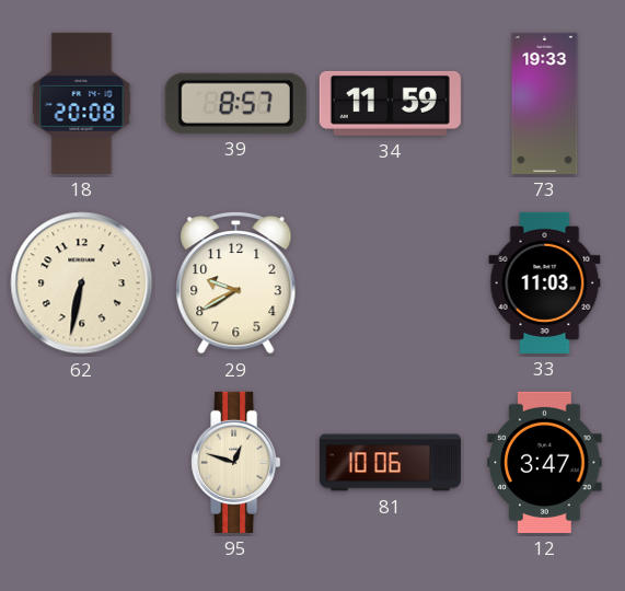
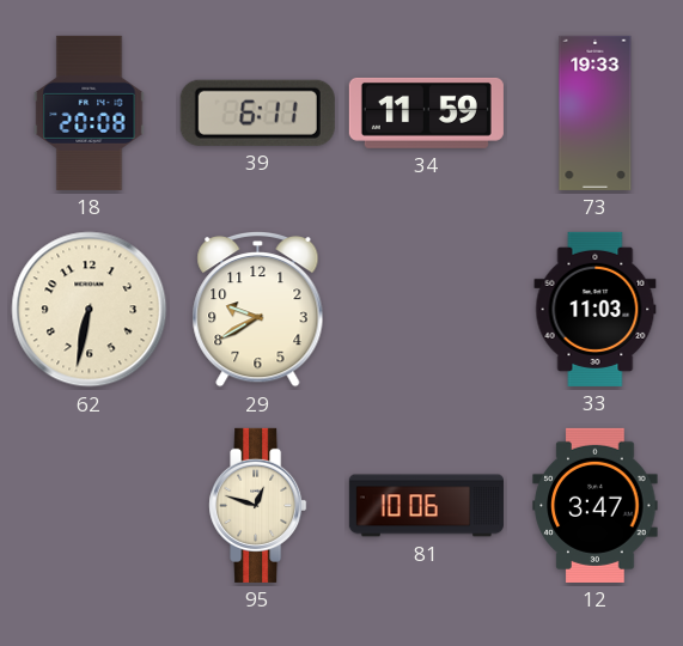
39: 8:57 -> 6:11 (257, 112)
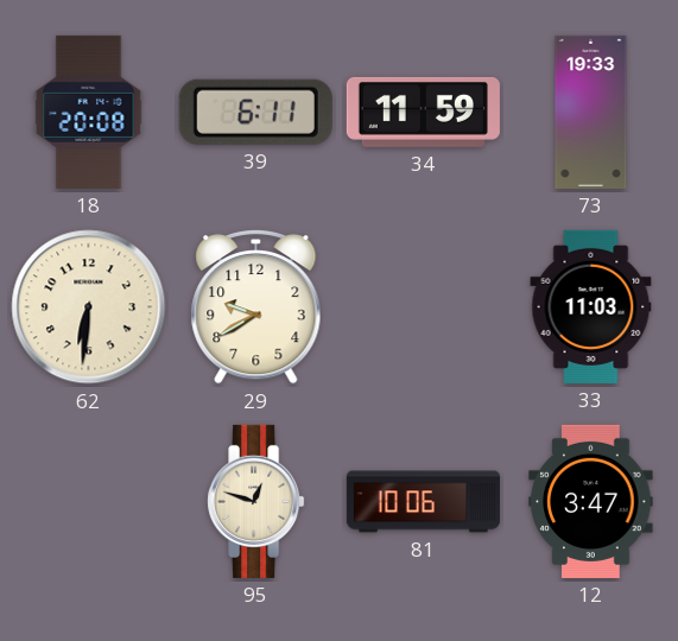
62: 6:32 -> 6:31 (89, 307)
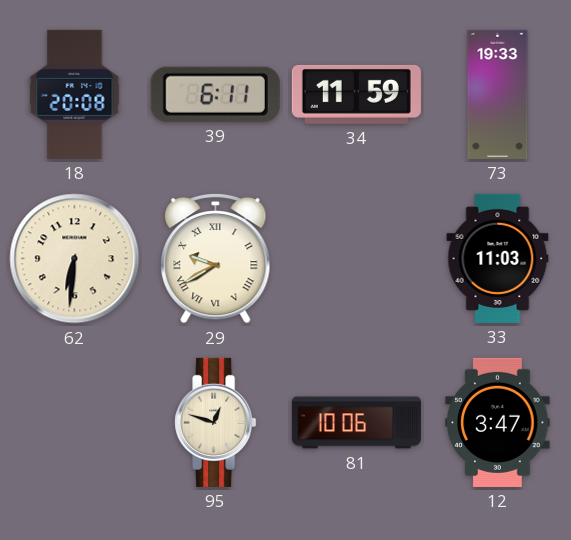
29 numerals: Arabic -> Roman (216, 258)
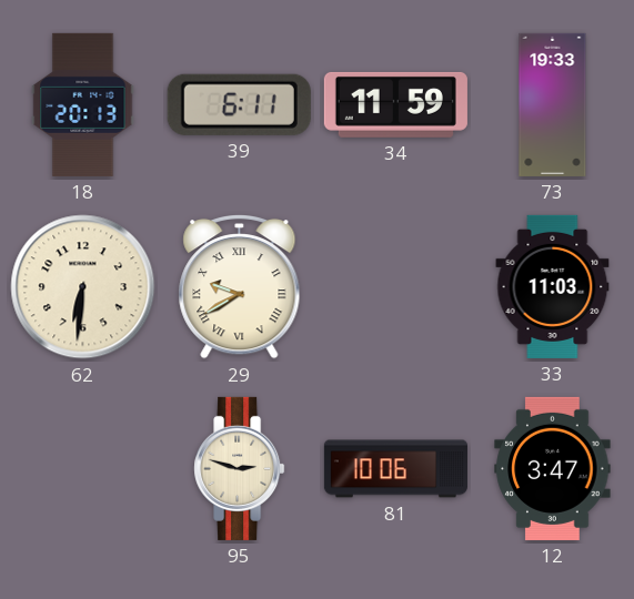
18: 20:08 -> 20:13 (83, 104)
95: 12:48 -> 2:48 (240, 468)
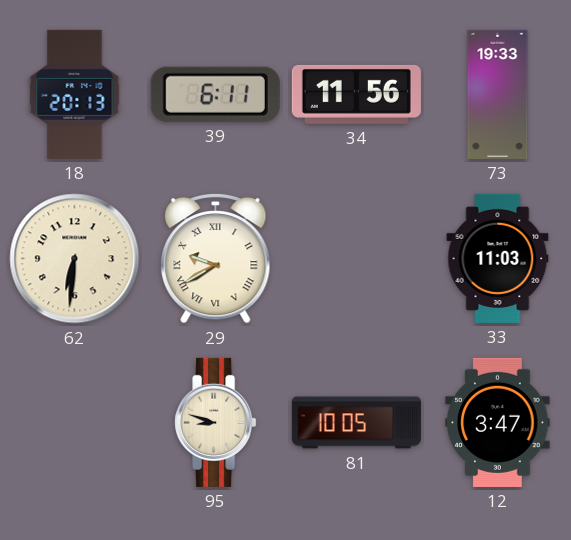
34: 11:59 -> 11:56 (356, 94)
95: 2:48 -> 8:48 (216, 422)
81: 10:06 -> 10:05 (356, 423)
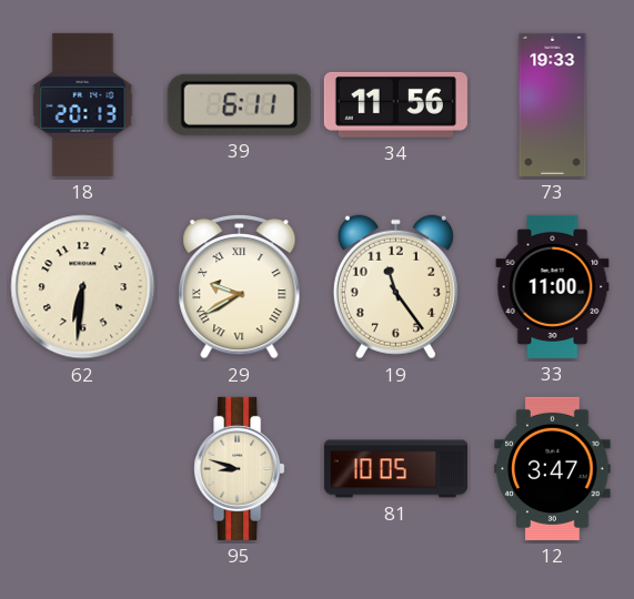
19: none -> 11:24 (395, 287)
33: 11:03 -> 11:00 (553, 286)
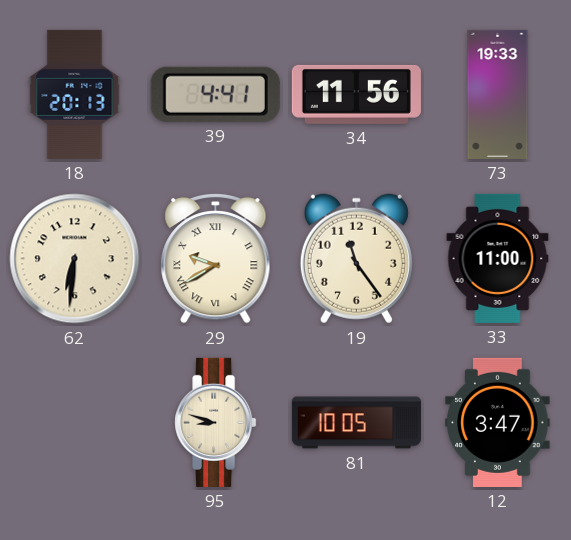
39: 6:11 -> 4:41 (215, 94)
